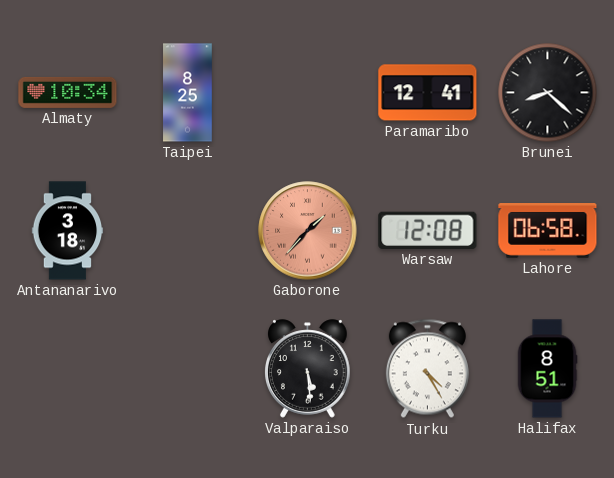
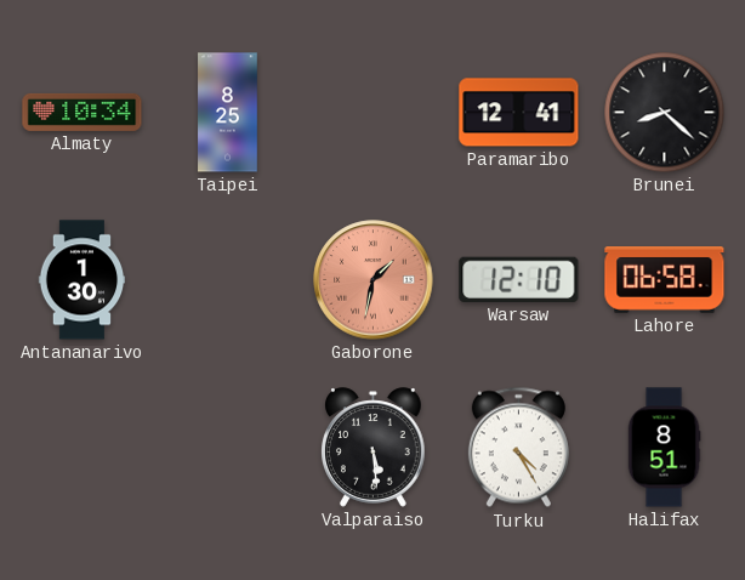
Antananarivo: 3:18 -> 1:30 (83, 280)
Gaborone: 1:37 -> 1:32 (374, 280)
Warsaw: 12:08 -> 12:10 (519, 279)
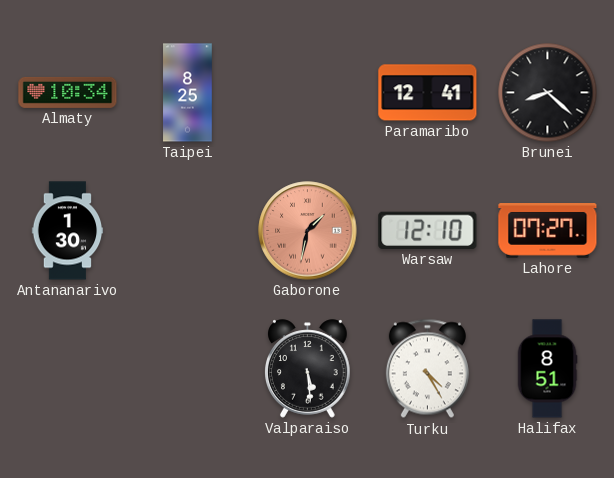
Lahore: 06:58 -> 07:27 (548, 231)
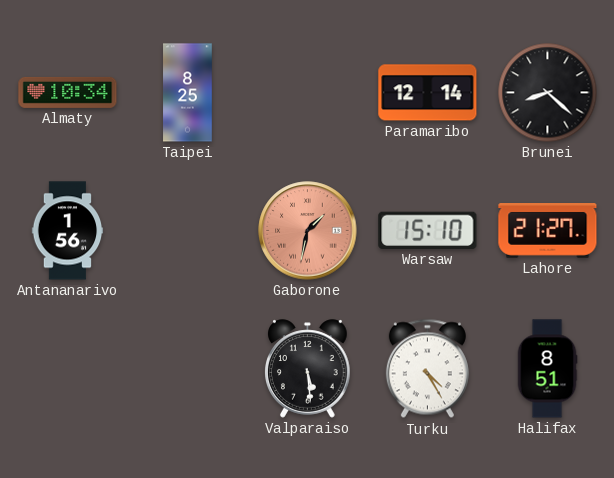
Paramaribo: 12:41 -> 12:14 (428, 93)
Antananarivo: 1:30 -> 1:56 (68, 231)
Warsaw: 12:10 -> 15:10 (428, 230)
Lahore: 07:27 -> 21:27 (548, 231)
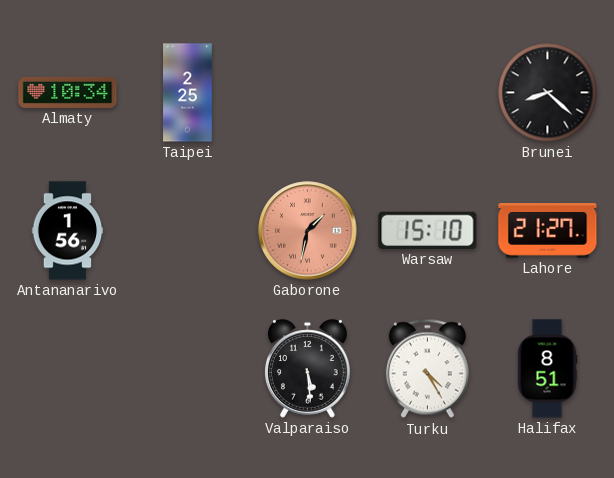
Taipei: 8:25 -> 2:25 (188, 93)
Paramaribo: 12:14 -> none (428, 93)
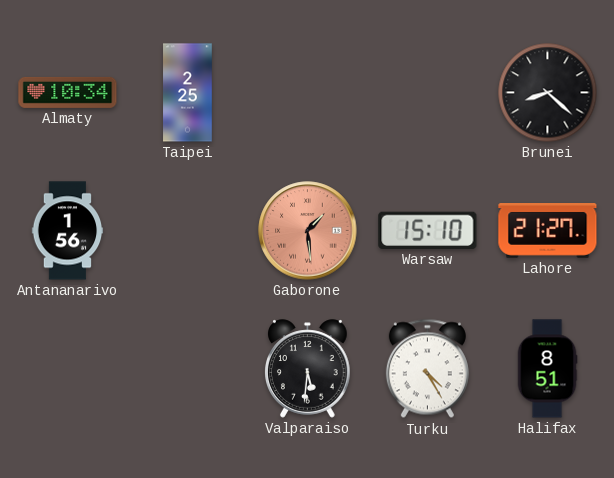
Gaborone: 1:32 -> 1:29 (308, 231)
Valparaiso: 5:29 -> 5:31 (308, 369)
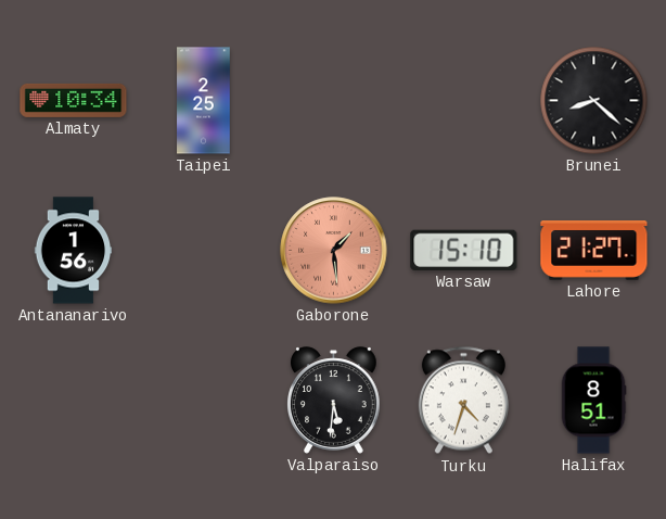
Turku: 4:25 -> 4:33 (463, 401)
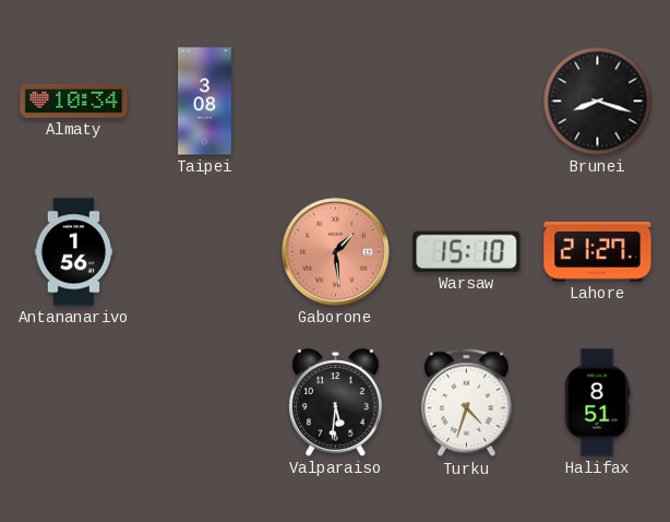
Taipei: 2:25 -> 3:08 (205, 102)
Brunei: 8:22 -> 8:18 (598, 102)
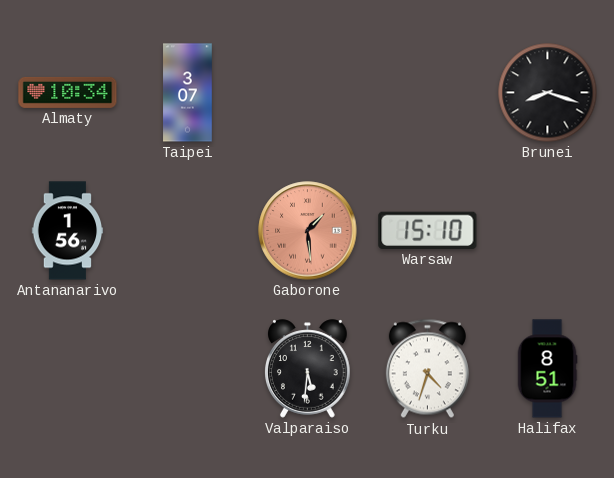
Taipei: 3:08 -> 3:07 (188, 93)
Lahore: 21:27 -> none (598, 252)
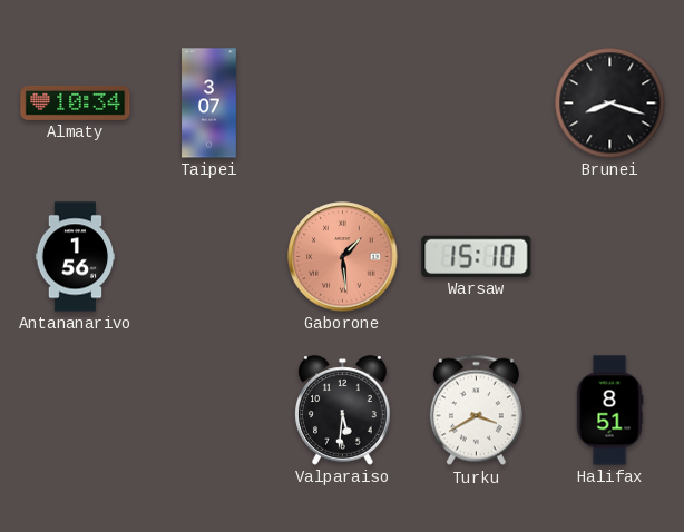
Turku: 4:33 -> 3:40 (476, 411)
